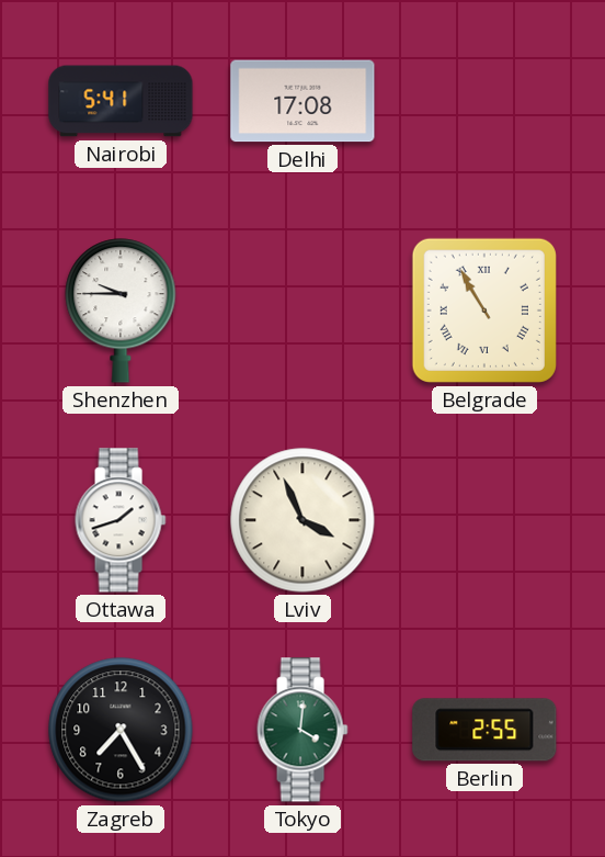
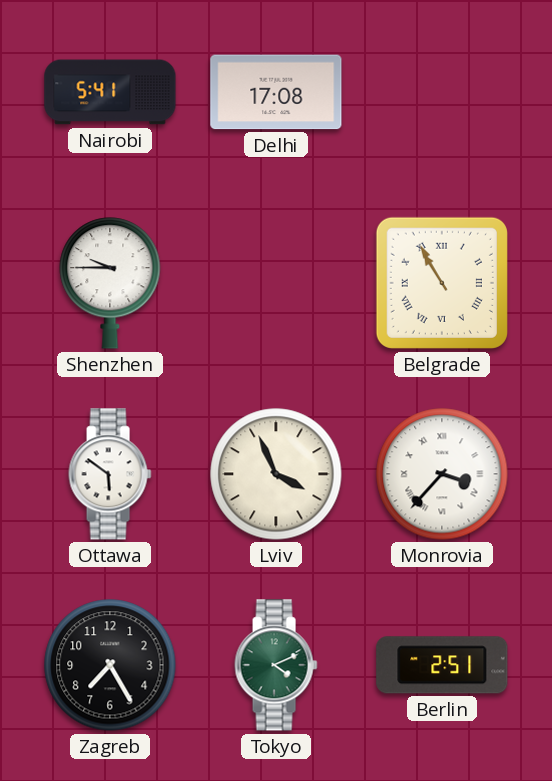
Ottawa: 1:42 -> 5:51 (110, 474)
Monrovia: none -> 3:37 (442, 474)
Tokyo: 4:01 -> 4:11 (276, 665)
Berlin: 2:55 -> 2:51 (442, 665)
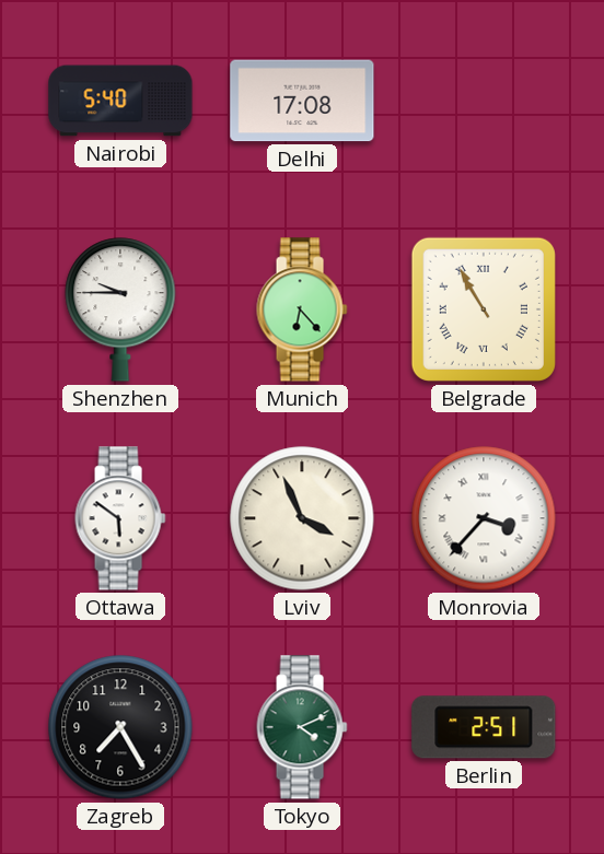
Nairobi: 5:41 -> 5:40 (120, 101)
Munich: none -> 6:23 (302, 309)
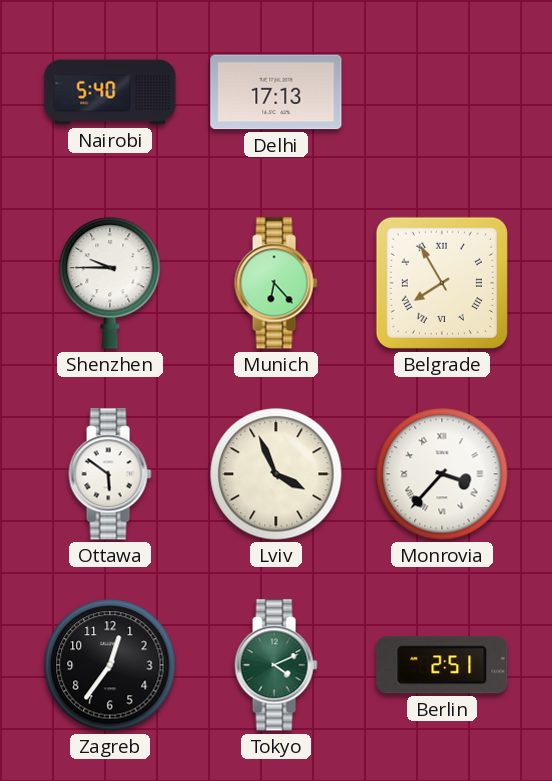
Delhi: 17:08 -> 17:13 (276, 92)
Belgrade: 10:55 -> 7:55 (442, 283)
Zagreb: 7:25 -> 12:36 (110, 665)
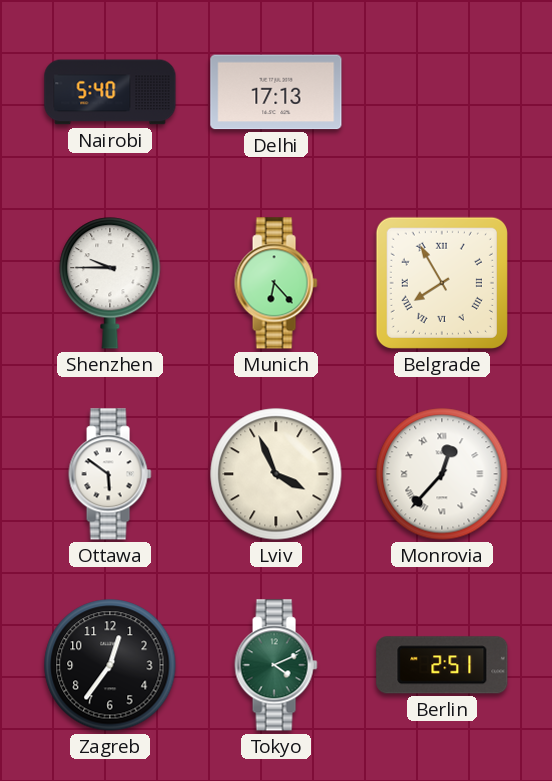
Monrovia: 3:37 -> 12:37 (442, 474)
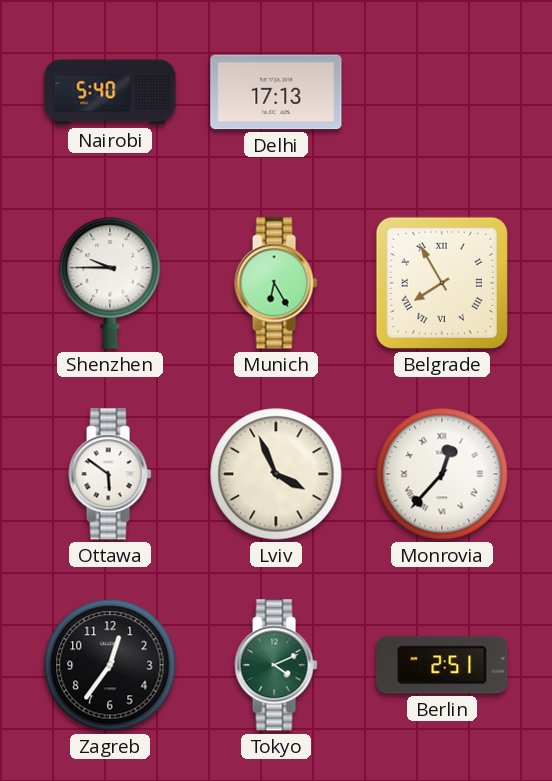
Munich: 6:23 -> 6:25 (276, 283)
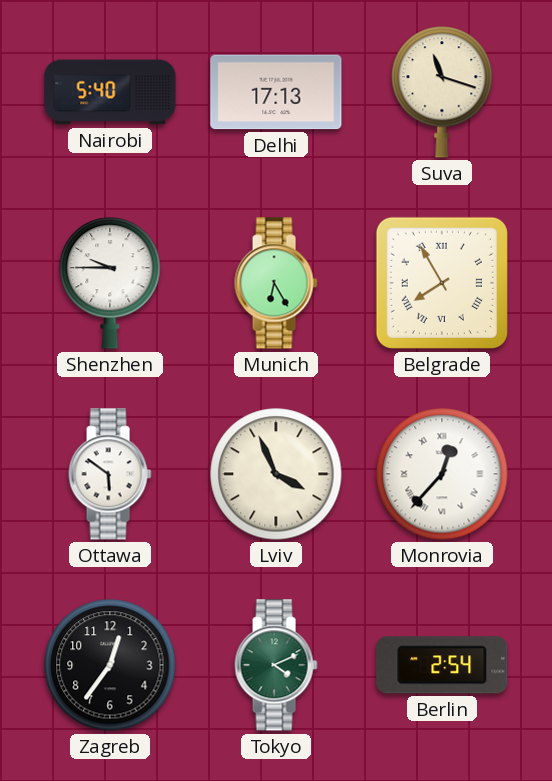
Suva: none -> 11:18 (442, 92)
Berlin: 2:51 -> 2:54 (442, 665)
